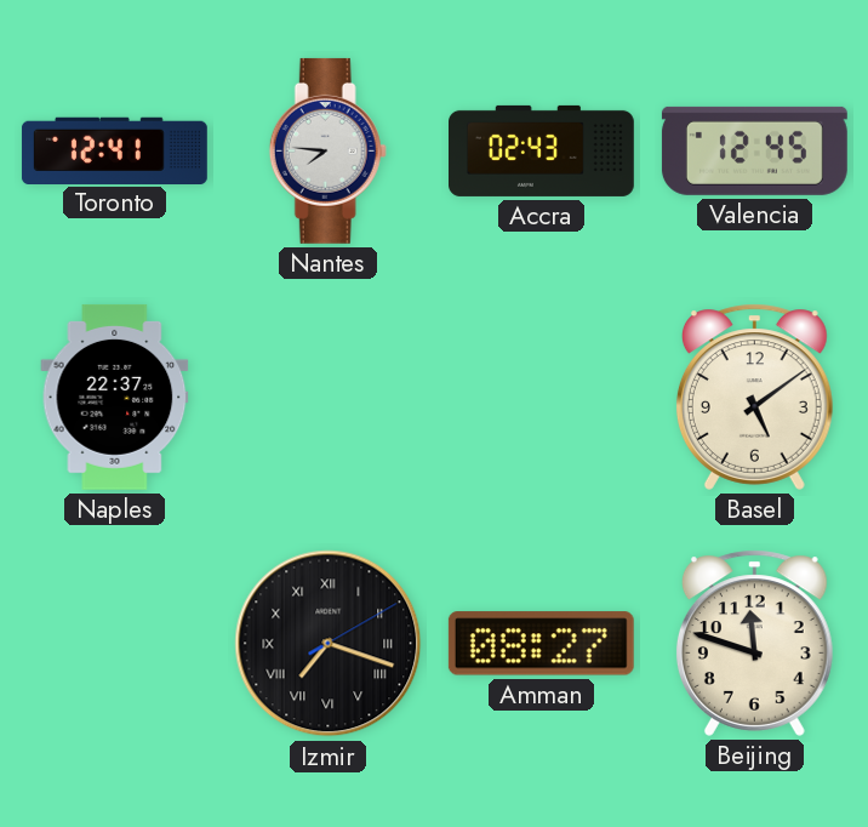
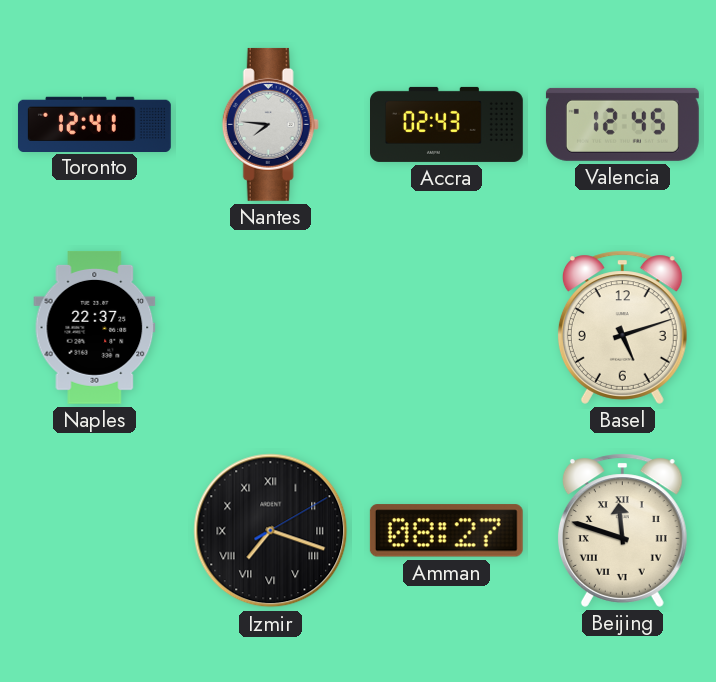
Basel: 5:09 -> 5:12 (622, 327)
Beijing numerals: Arabic -> Roman (622, 530)
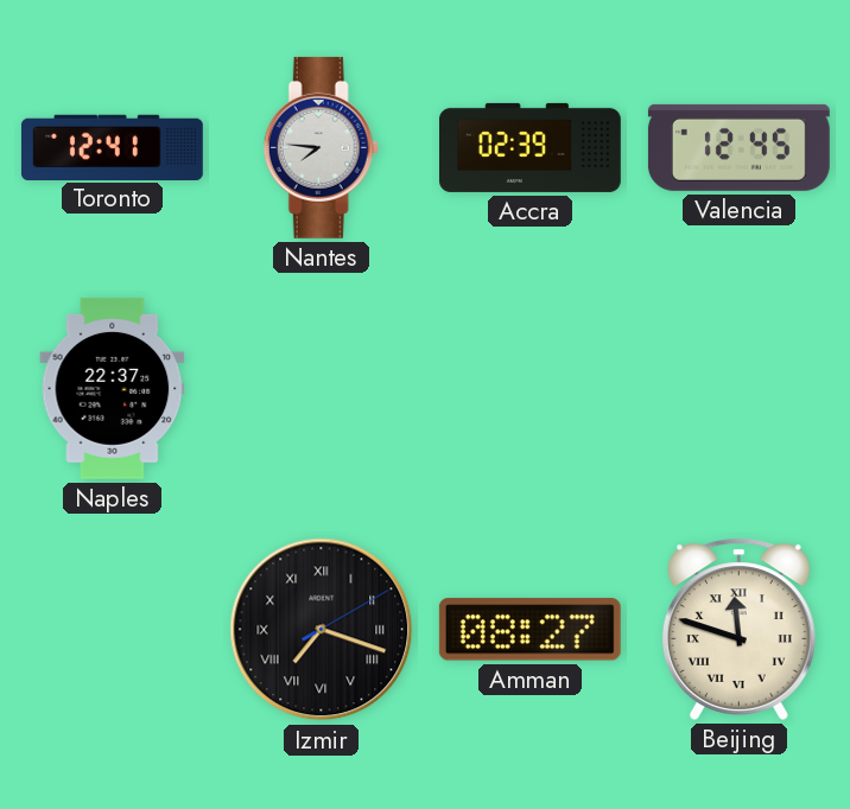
Accra: 02:43 -> 02:39 (531, 147)
Basel: 5:12 -> none (622, 327)
